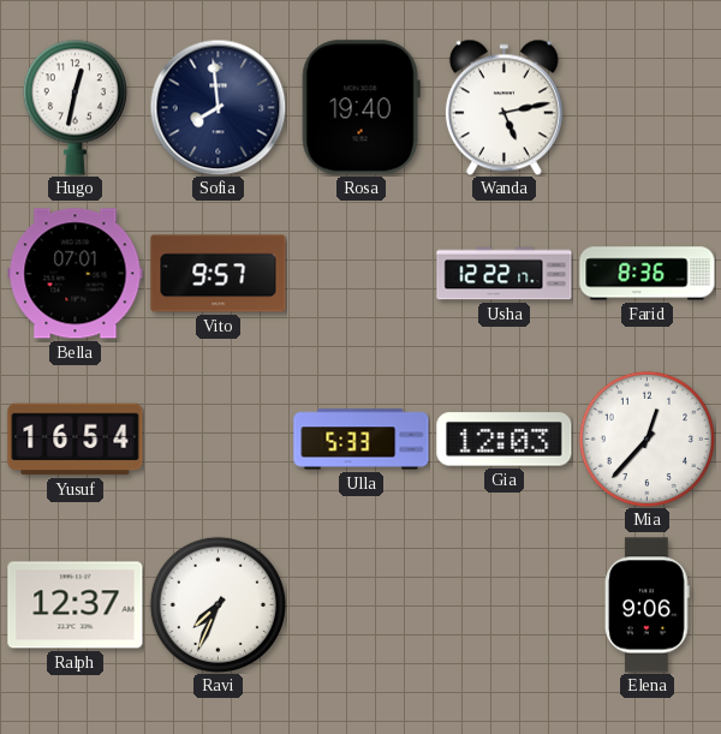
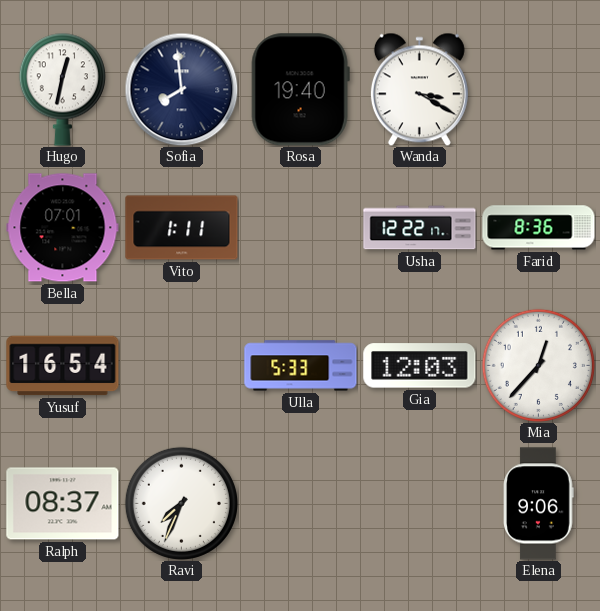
Wanda: 5:13 -> 3:20 (419, 89)
Vito: 9:57 -> 1:11 (182, 228)
Ralph: 12:37 -> 08:37 (63, 504)
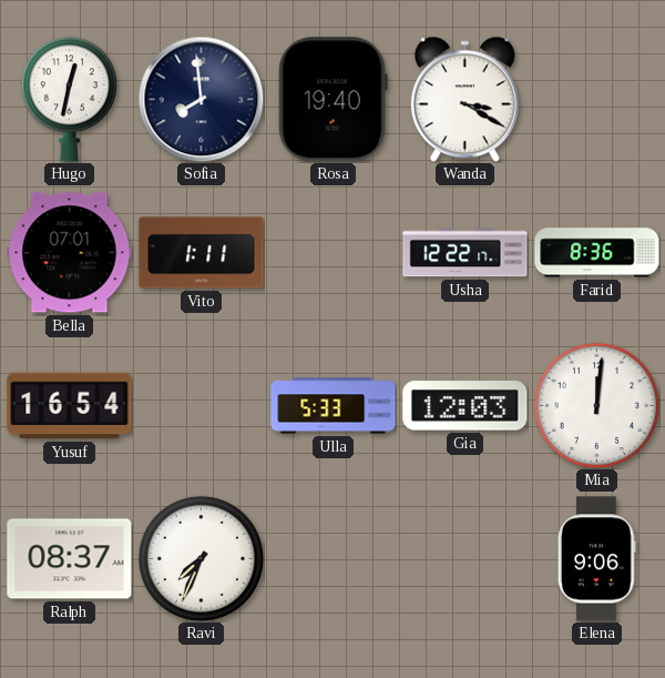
Mia: 12:37 -> 12:01 (596, 405)
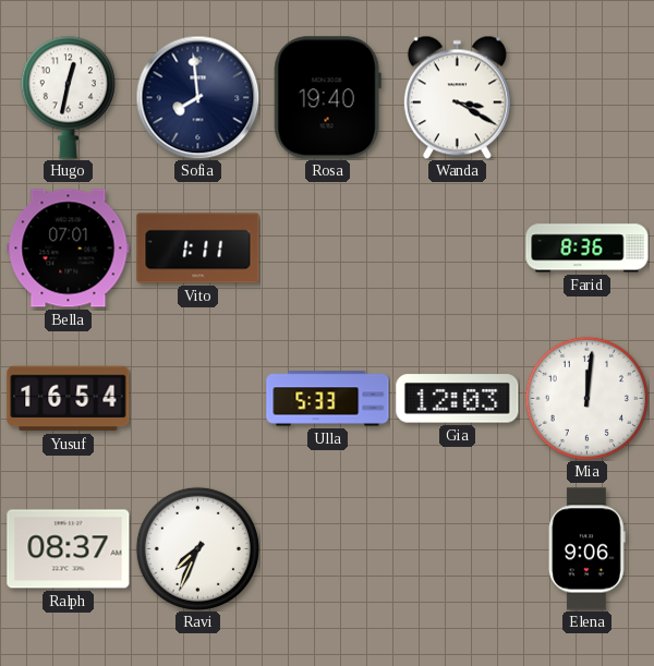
Usha: 12:22 -> none (465, 253)
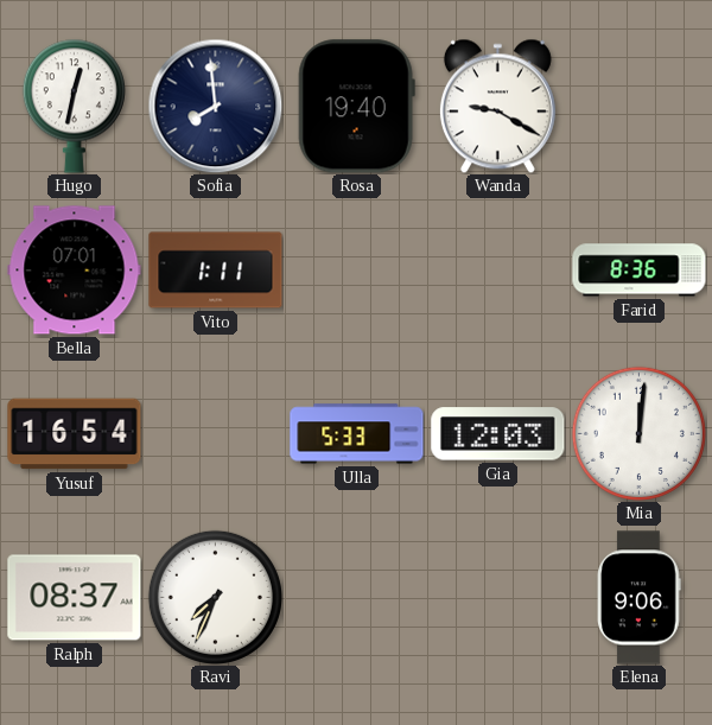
Wanda: 3:20 -> 9:20 (497, 106)
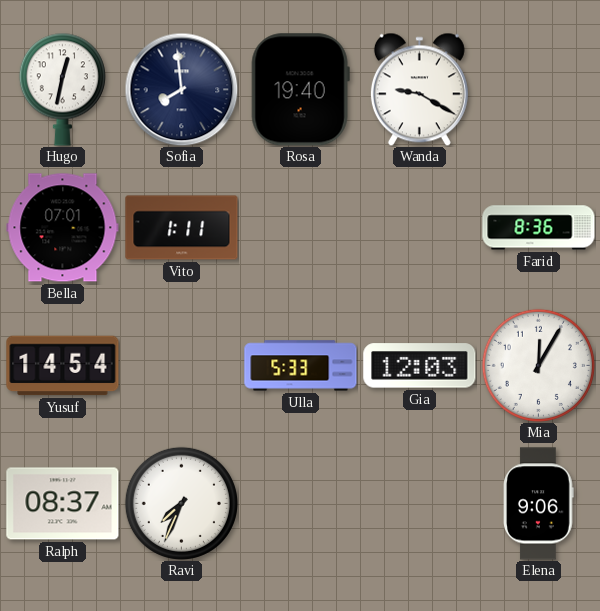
Yusuf: 16:54 -> 14:54 (63, 366)
Mia: 12:01 -> 12:05 (538, 365)
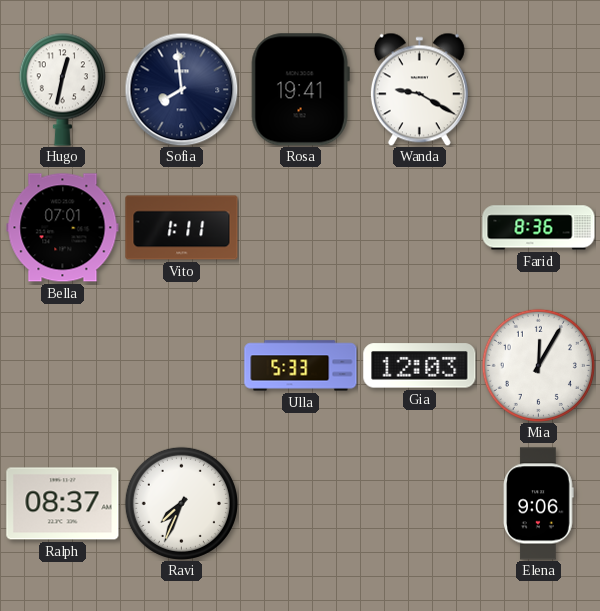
Rosa: 19:40 -> 19:41 (300, 90)
Yusuf: 14:54 -> none (63, 366)
